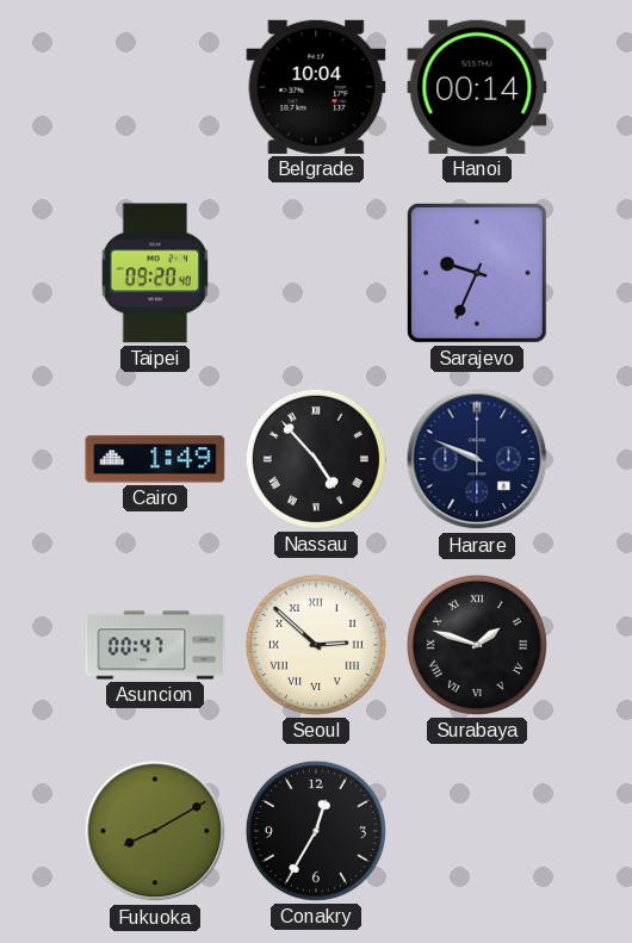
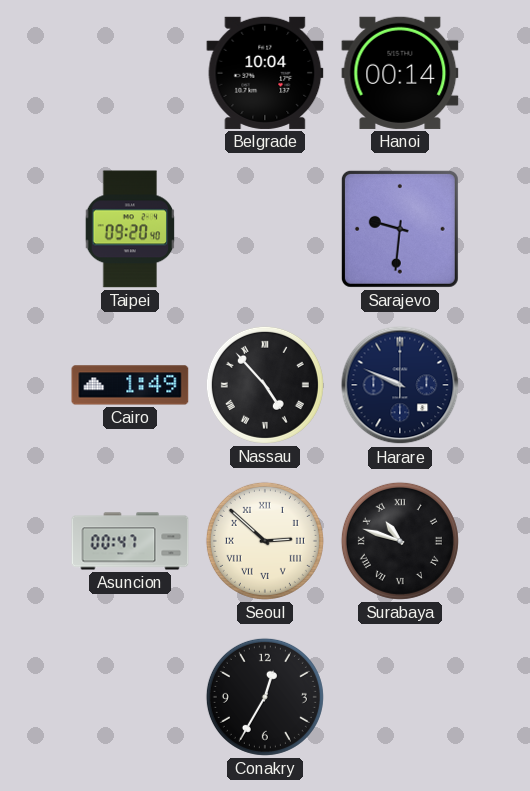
Sarajevo: 9:34 -> 9:31 (400, 229)
Surabaya: 1:48 -> 10:48 (400, 541)
Fukuoka: 8:10 -> none (155, 831)
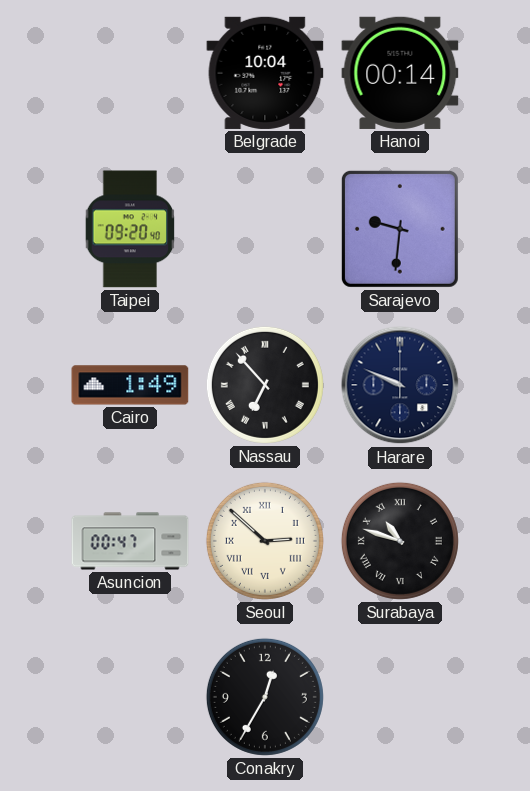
Nassau: 4:53 -> 6:53 (265, 385)
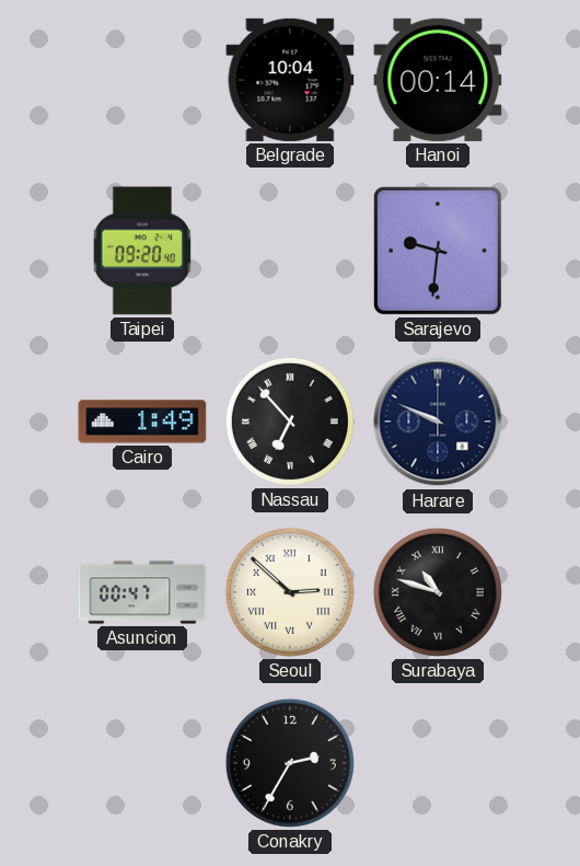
Conakry: 12:35 -> 2:35 (290, 763)
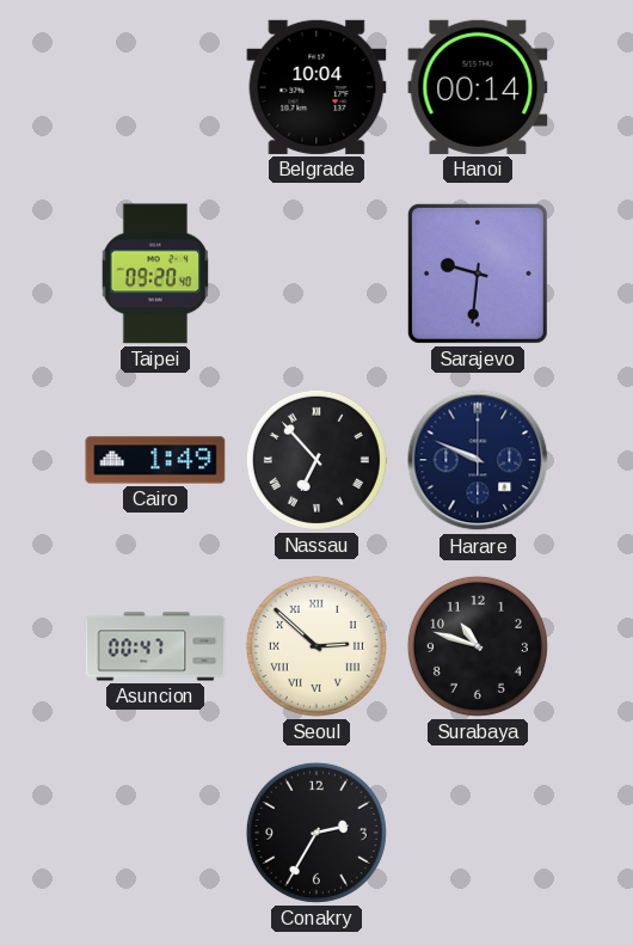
Surabaya numerals: Roman -> Arabic (478, 646)
